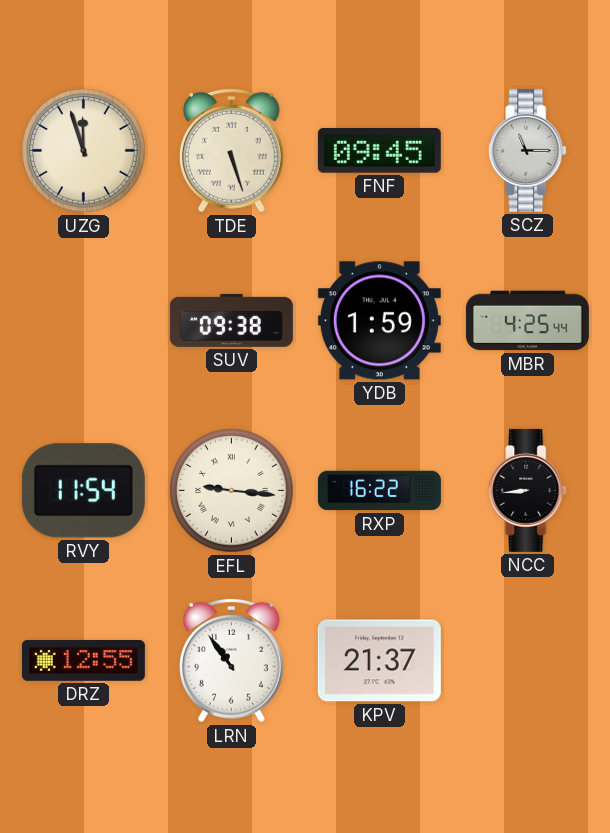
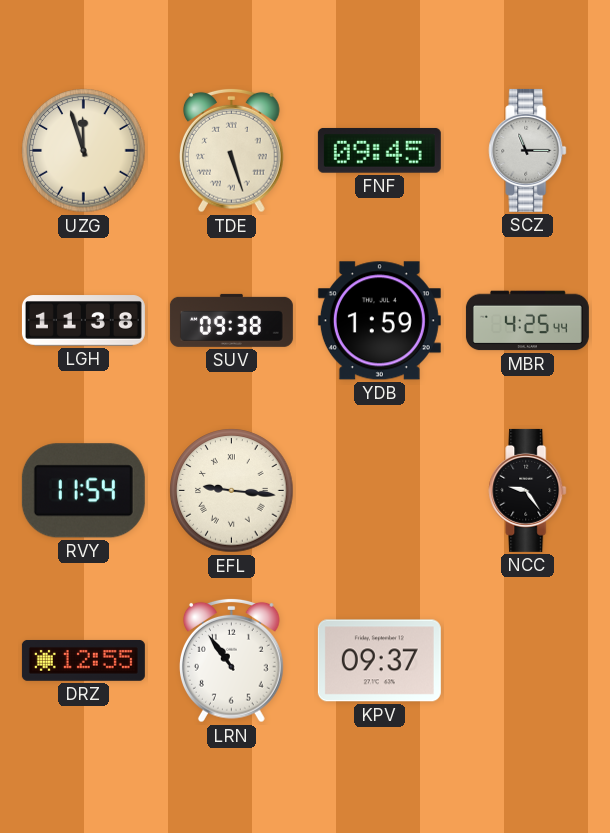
LGH: none -> 11:38 (83, 321)
RXP: 16:22 -> none (379, 491)
NCC: 8:44 -> 9:24 (528, 490)
KPV: 21:37 -> 09:37 (379, 661)
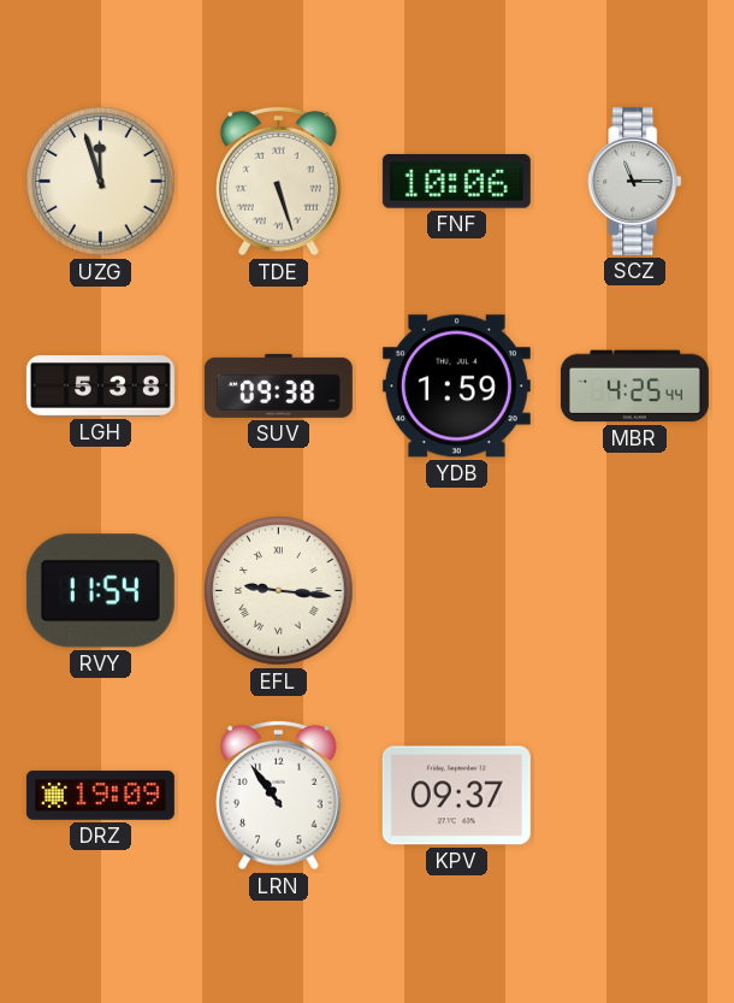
FNF: 09:45 -> 10:06 (456, 182)
LGH: 11:38 -> 5:38 (100, 387)
NCC: 9:24 -> none (528, 490)
DRZ: 12:55 -> 19:09 (100, 795)
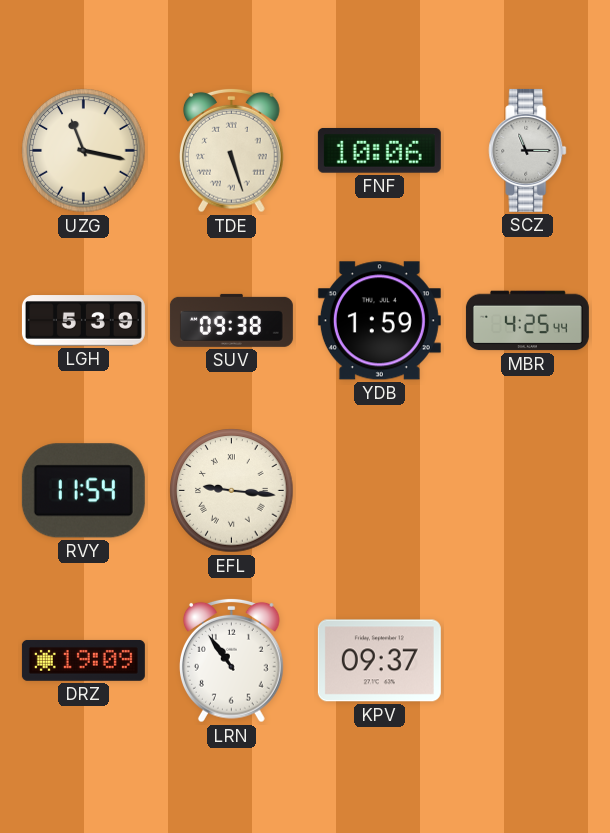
UZG: 11:57 -> 11:17 (84, 151)
LGH: 5:38 -> 5:39 (83, 321)
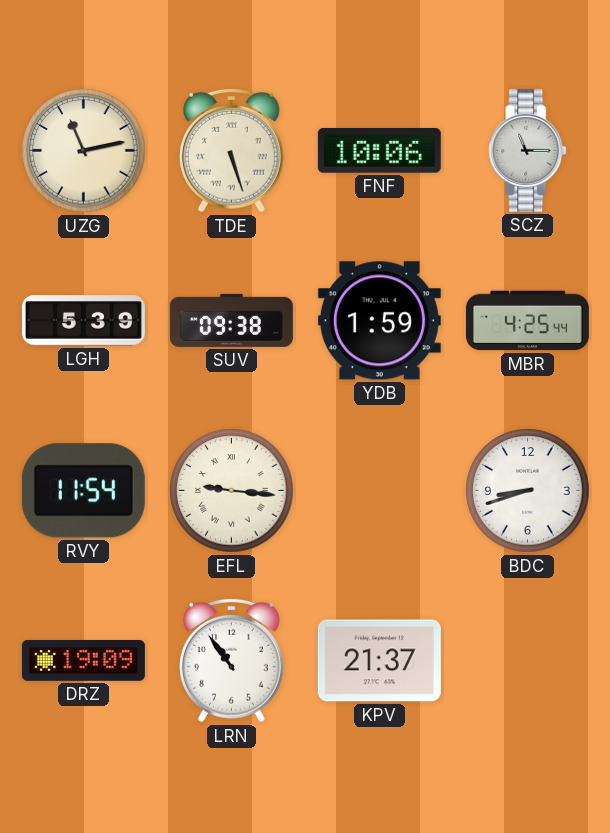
UZG: 11:17 -> 11:13 (84, 151)
BDC: none -> 8:42 (528, 491)
KPV: 09:37 -> 21:37 (379, 661)
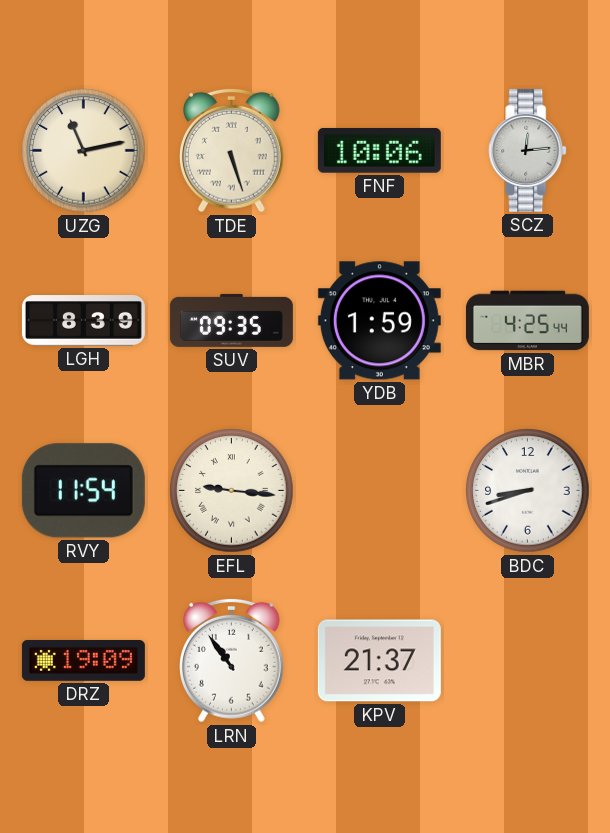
SCZ: 11:15 -> 12:14 (528, 150)
LGH: 5:39 -> 8:39 (83, 321)
SUV: 09:38 -> 09:35 (231, 320)
